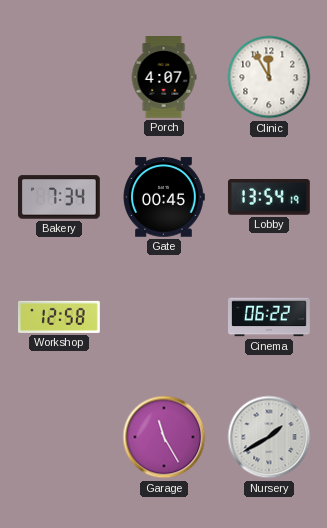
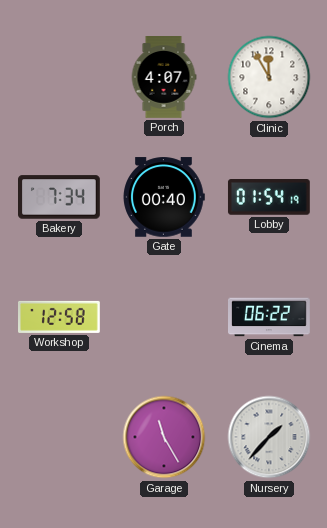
Gate: 00:45 -> 00:40 (164, 197)
Lobby: 13:54 -> 01:54 (269, 198)
Nursery: 1:40 -> 1:37 (269, 437)
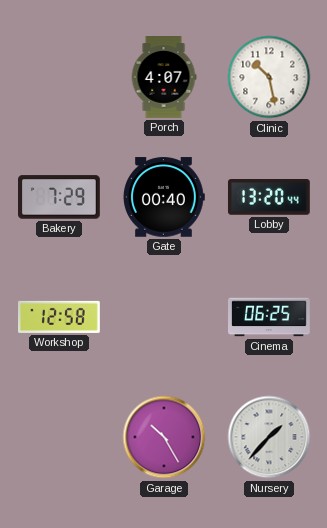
Clinic: 11:55 -> 10:28 (269, 77)
Bakery: 7:34 -> 7:29 (60, 197)
Lobby: 01:54 -> 13:20 (269, 198)
Cinema: 06:22 -> 06:25 (269, 317)
Garage: 11:25 -> 10:25 (164, 437)
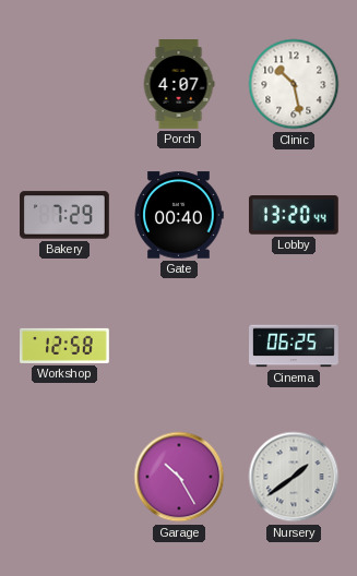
Nursery: 1:37 -> 1:39 (294, 477)
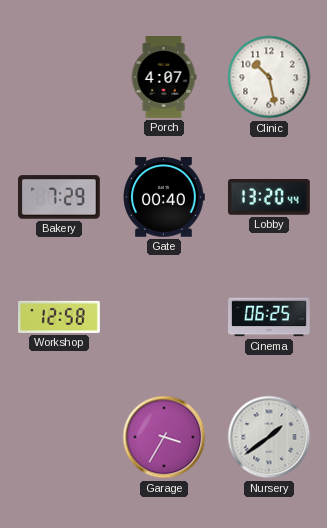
Garage: 10:25 -> 3:35 (164, 437)
